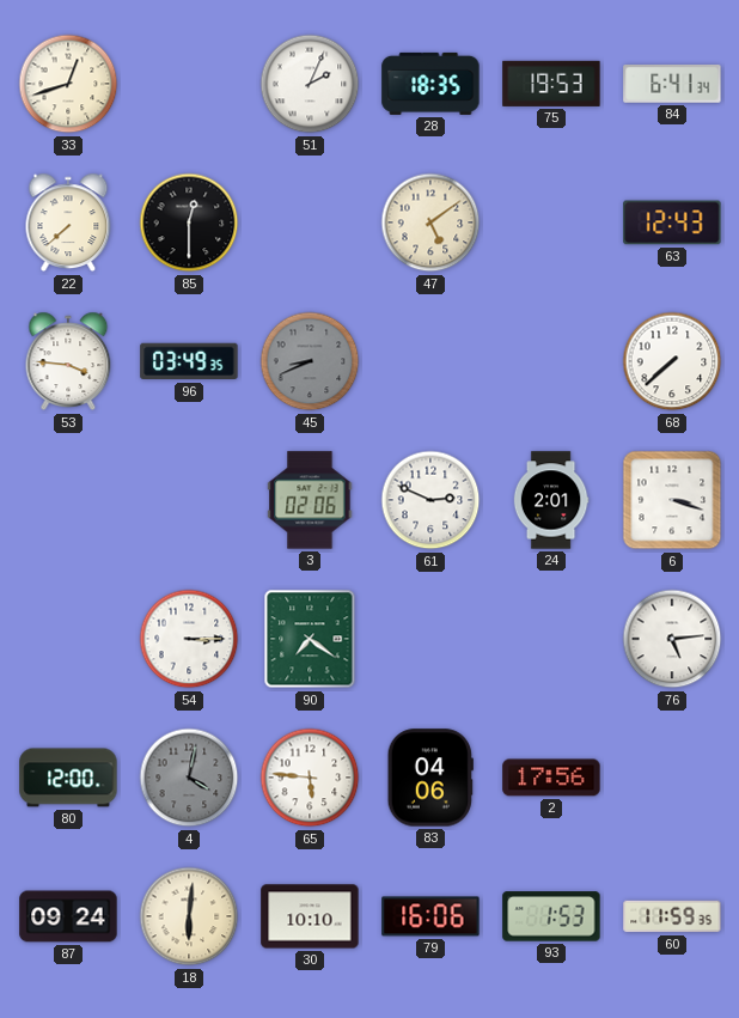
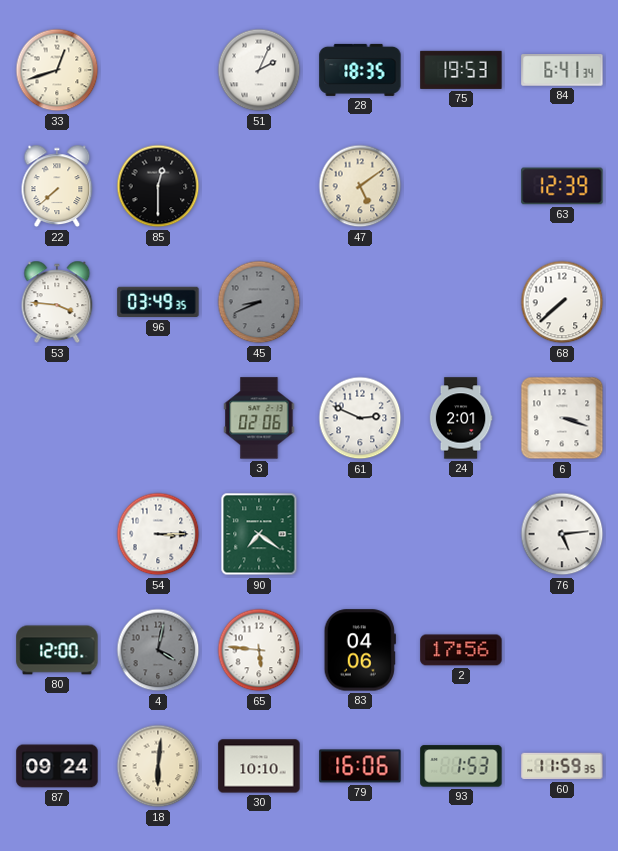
63: 12:43 -> 12:39 (562, 186)
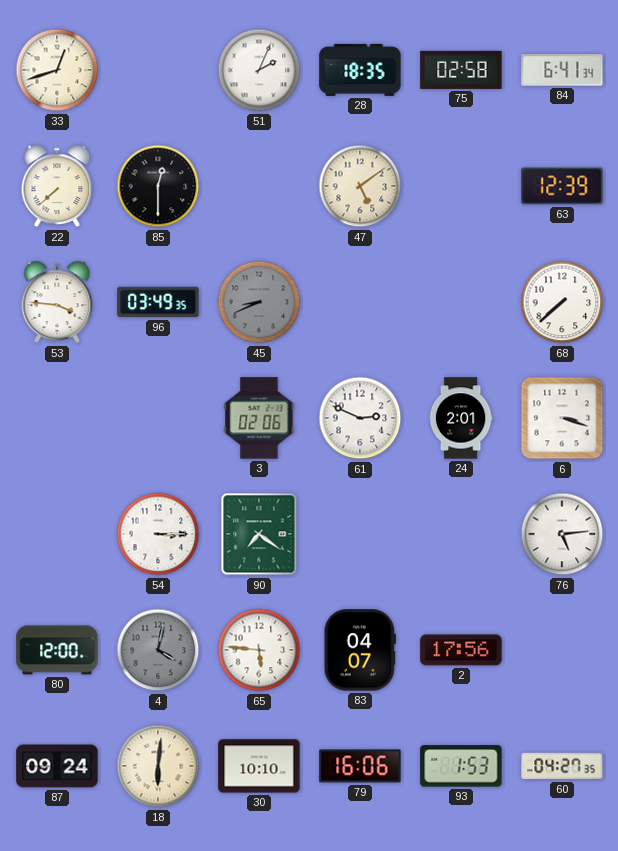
75: 19:53 -> 02:58 (461, 70)
83: 04:06 -> 04:07 (360, 650)
60: 11:59 -> 04:27 (562, 766)
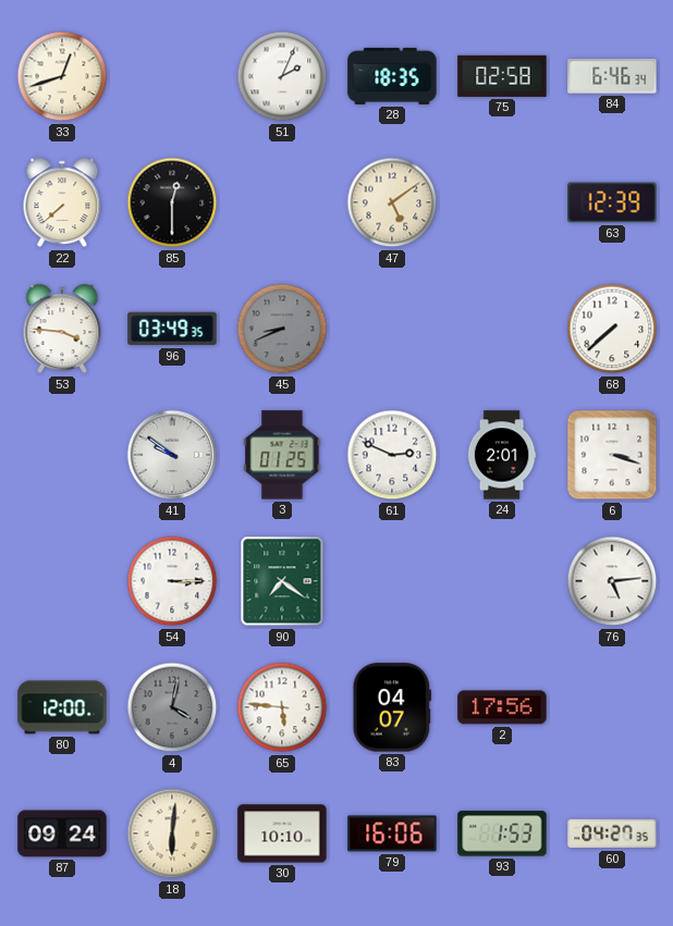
84: 6:41 -> 6:46 (612, 76)
41: none -> 9:51 (172, 455)
3: 02:06 -> 01:25 (282, 455)
